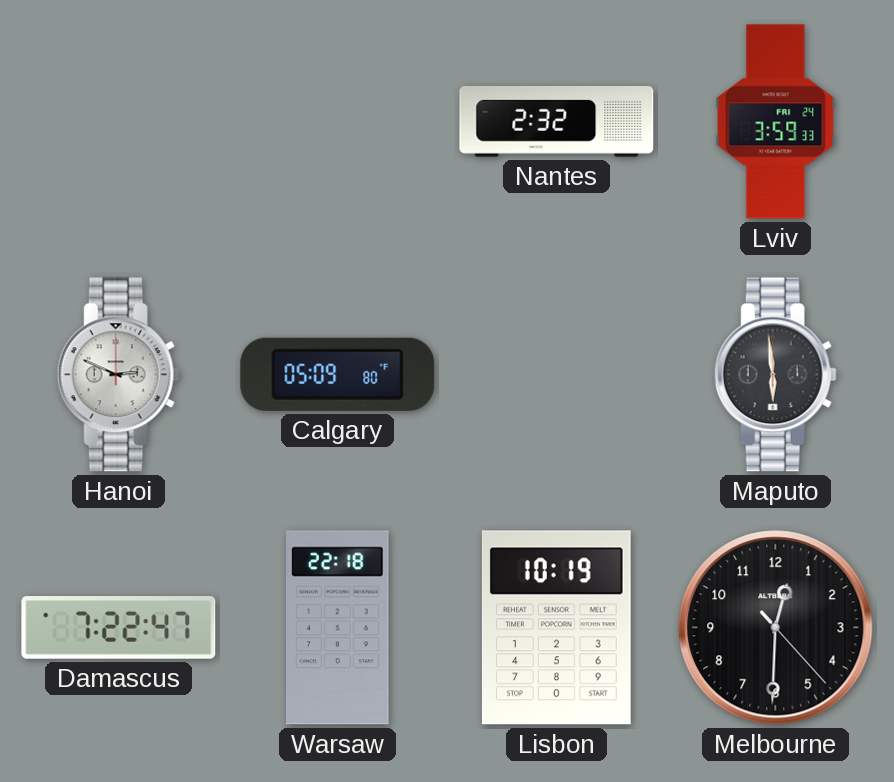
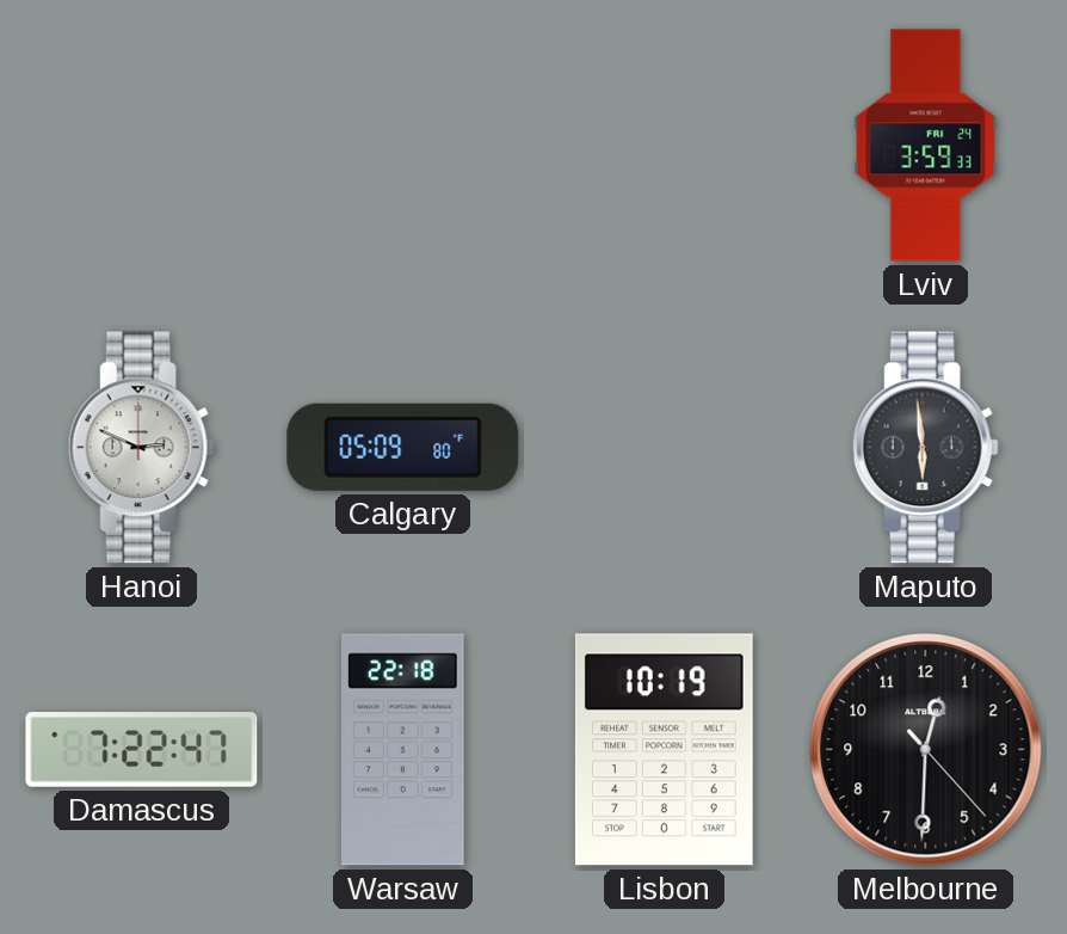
Nantes: 2:32 -> none (557, 122)
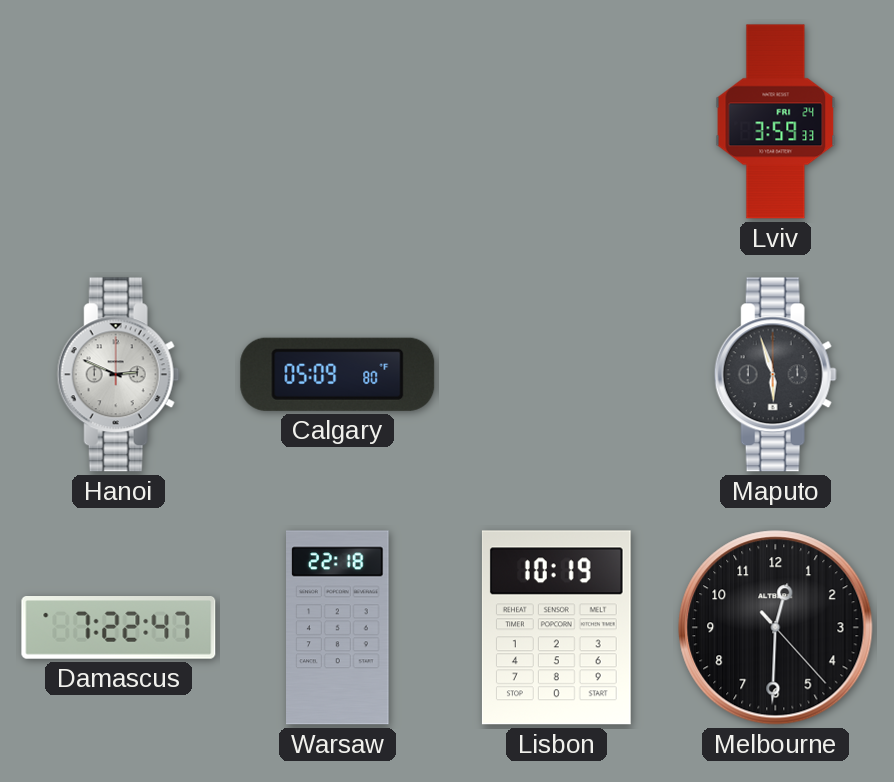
Maputo: 5:59 -> 5:57 (775, 375)
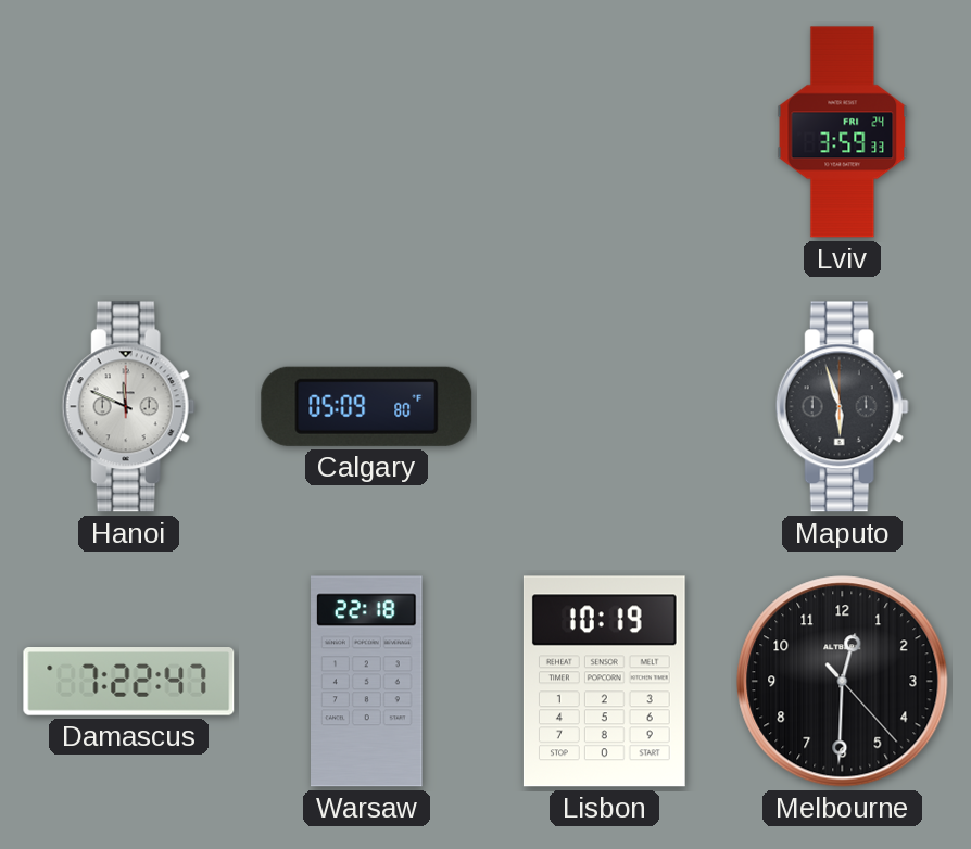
Hanoi: 2:49 -> 11:49 (128, 407)
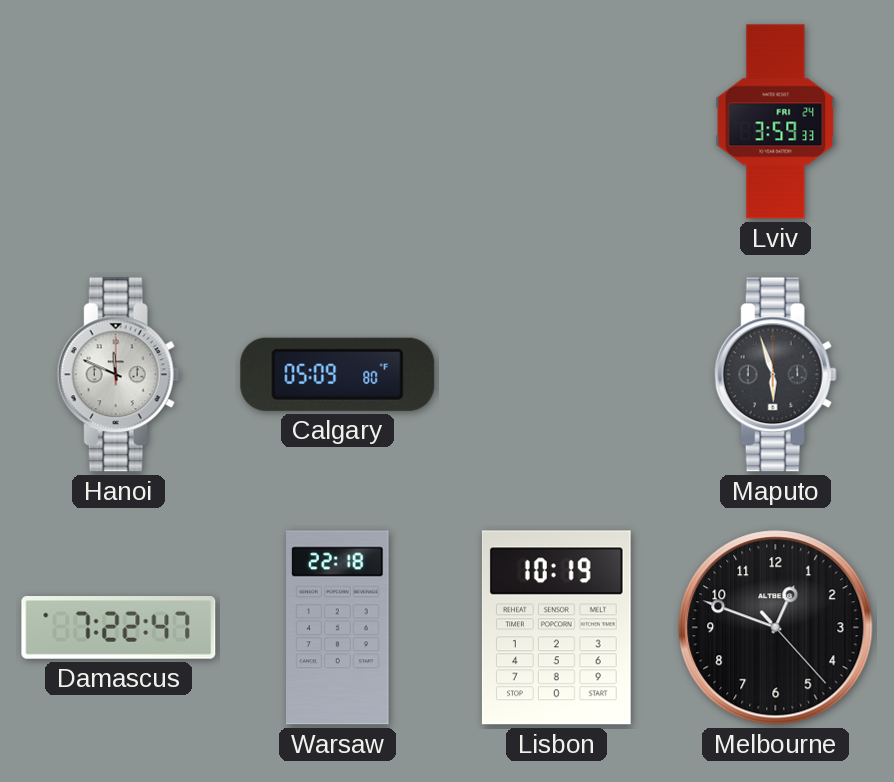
Melbourne: 12:30 -> 12:48 (776, 628)
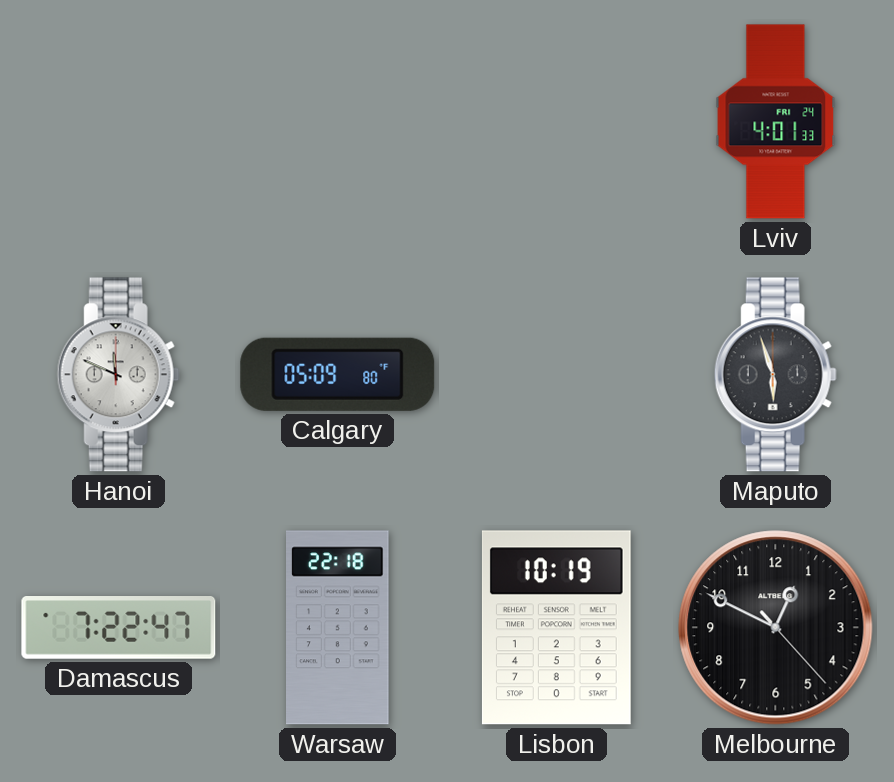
Lviv: 3:59 -> 4:01 (776, 122)
Melbourne: 12:48 -> 12:49 (776, 628)
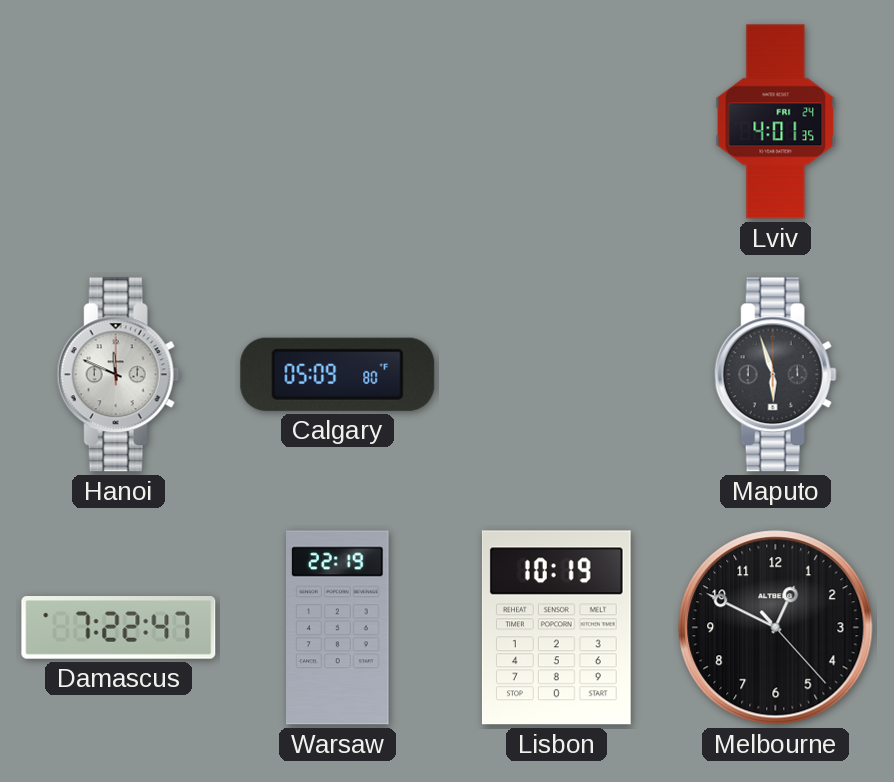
Lviv: 4:01:33 -> 4:01:35 (776, 122)
Warsaw: 22:18 -> 22:19 (338, 628)
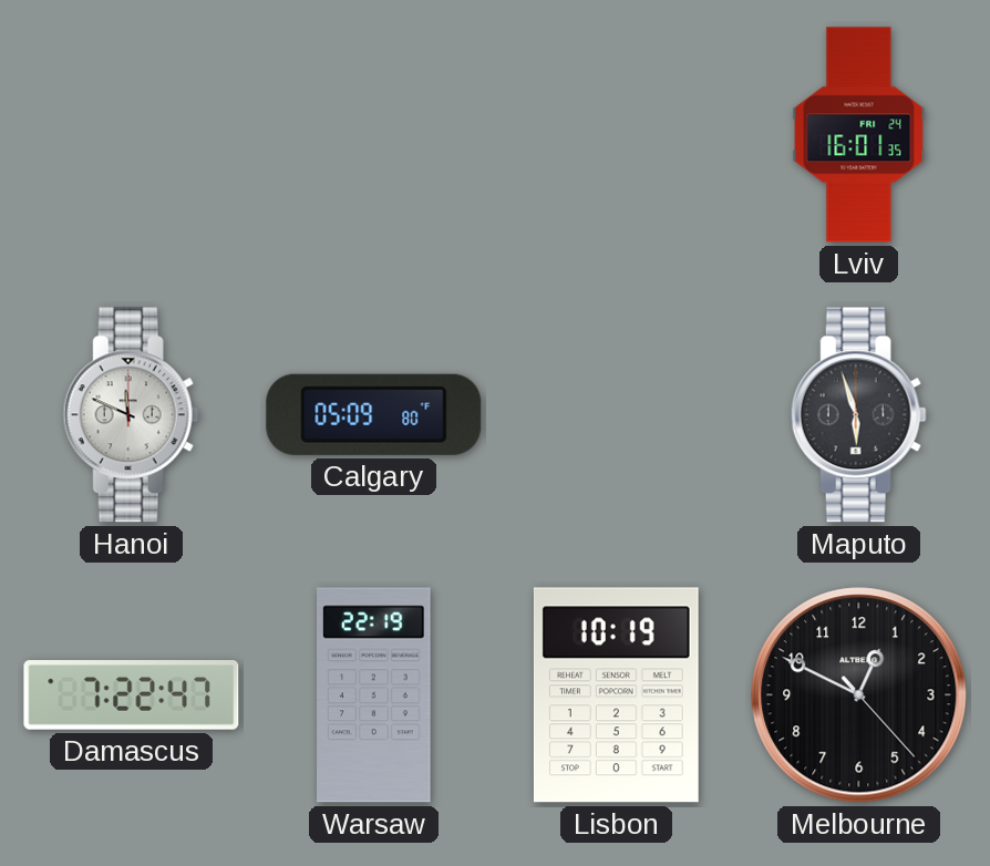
Lviv: 4:01 -> 16:01 (859, 135)
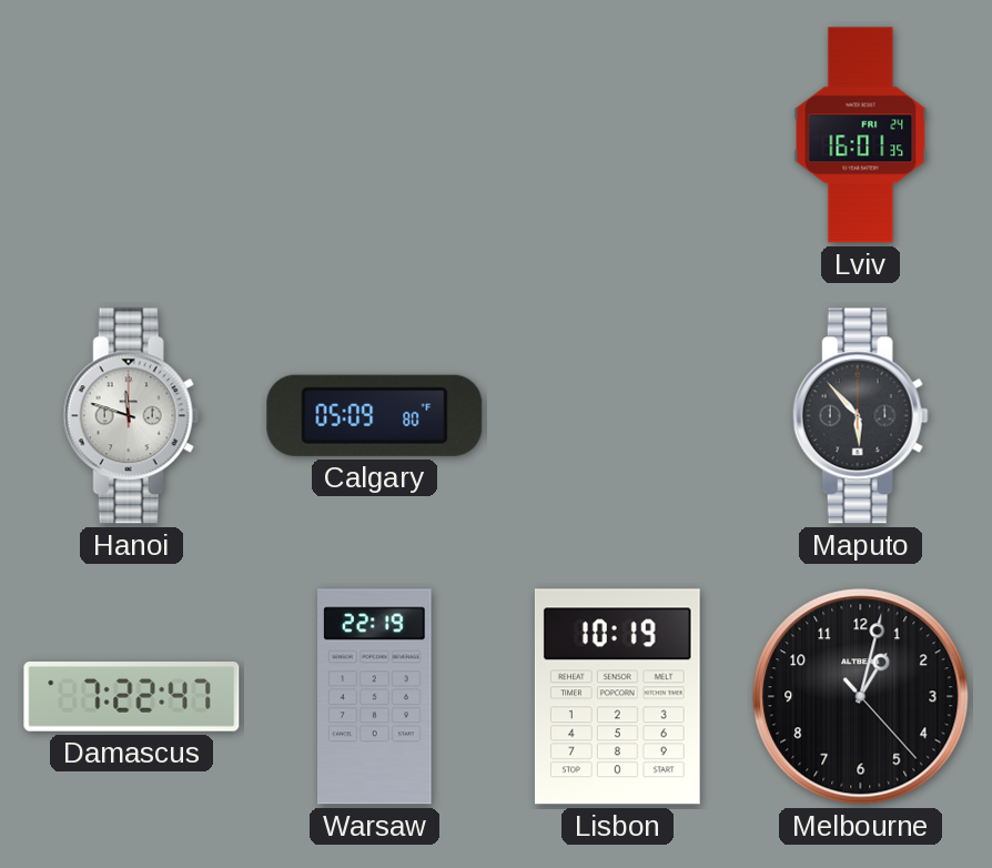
Hanoi: 11:49 -> 11:48 (131, 416)
Maputo: 5:57 -> 5:53 (860, 416)
Melbourne: 12:49 -> 1:02 (861, 697)
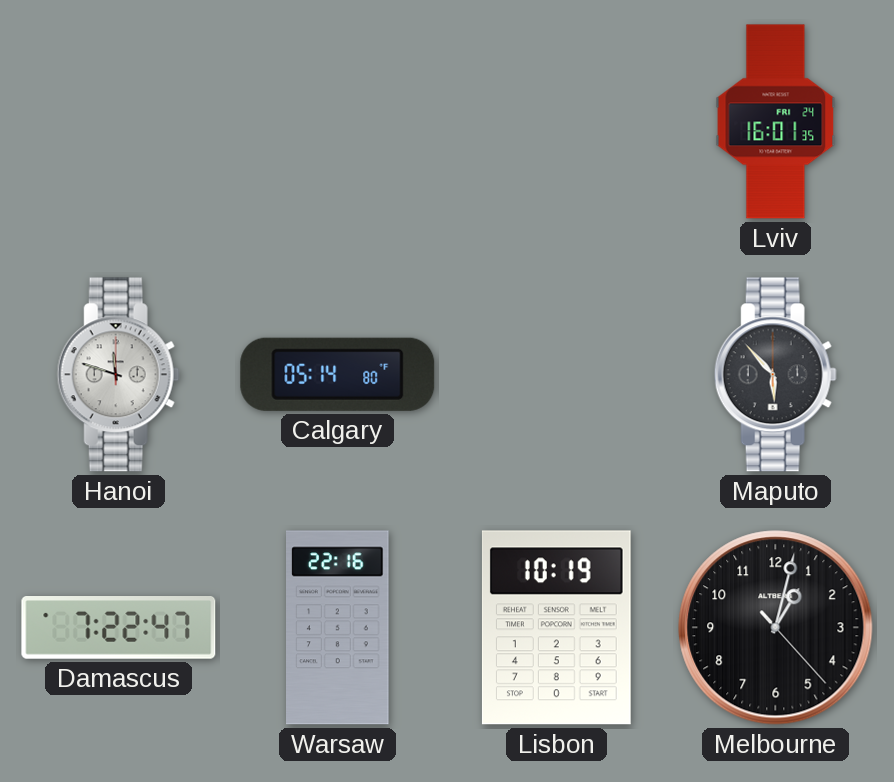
Calgary: 05:09 -> 05:14 (338, 374)
Warsaw: 22:19 -> 22:16 (338, 628)
